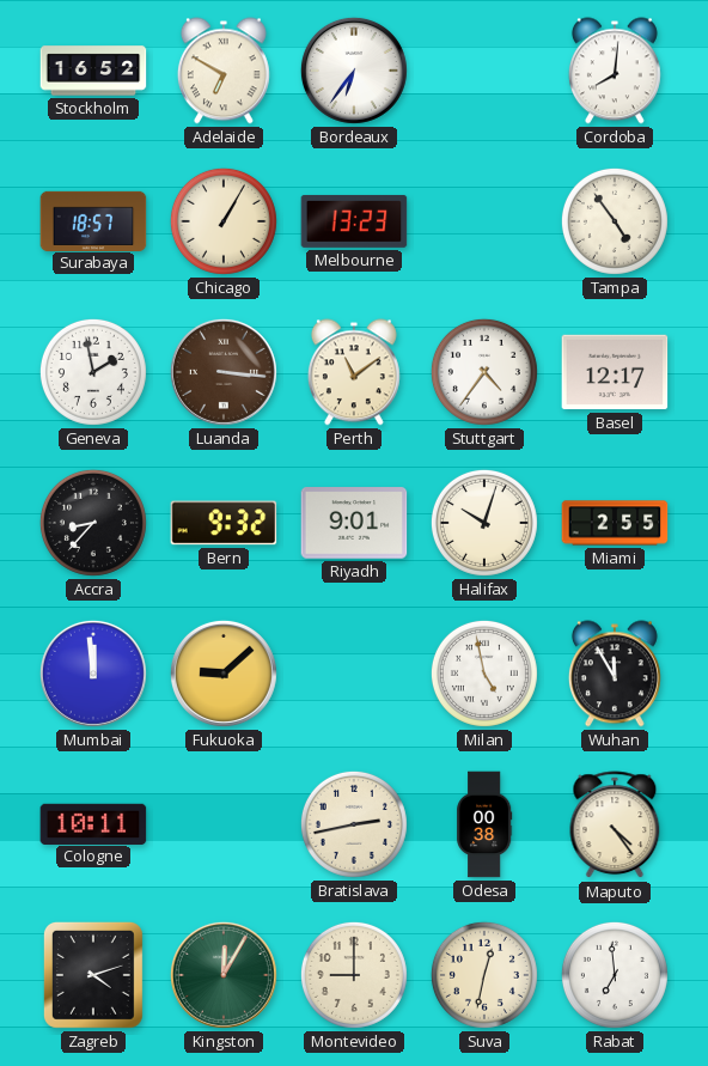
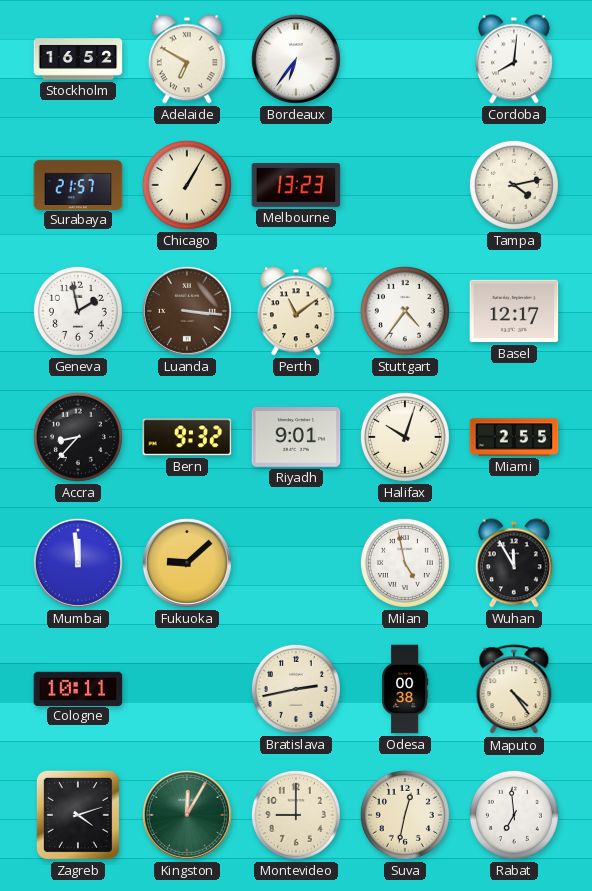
Surabaya: 18:57 -> 21:57 (78, 184)
Tampa: 4:54 -> 4:13 (514, 185)
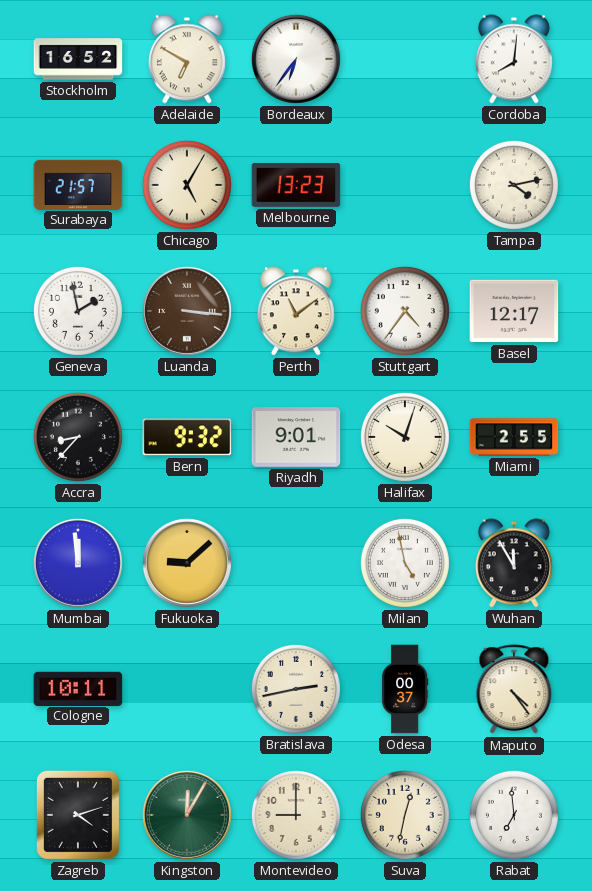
Chicago: 1:05 -> 5:05 (187, 185)
Odesa: 00:38 -> 00:37 (405, 689)
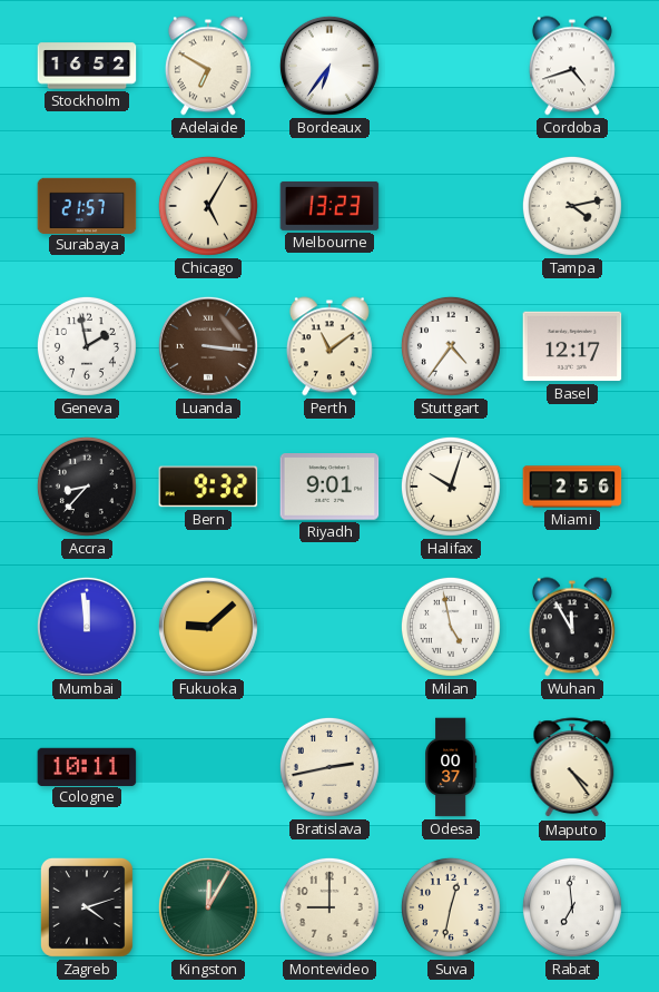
Cordoba: 8:01 -> 4:42 (572, 66)
Miami: 2:55 -> 2:56 (572, 487)
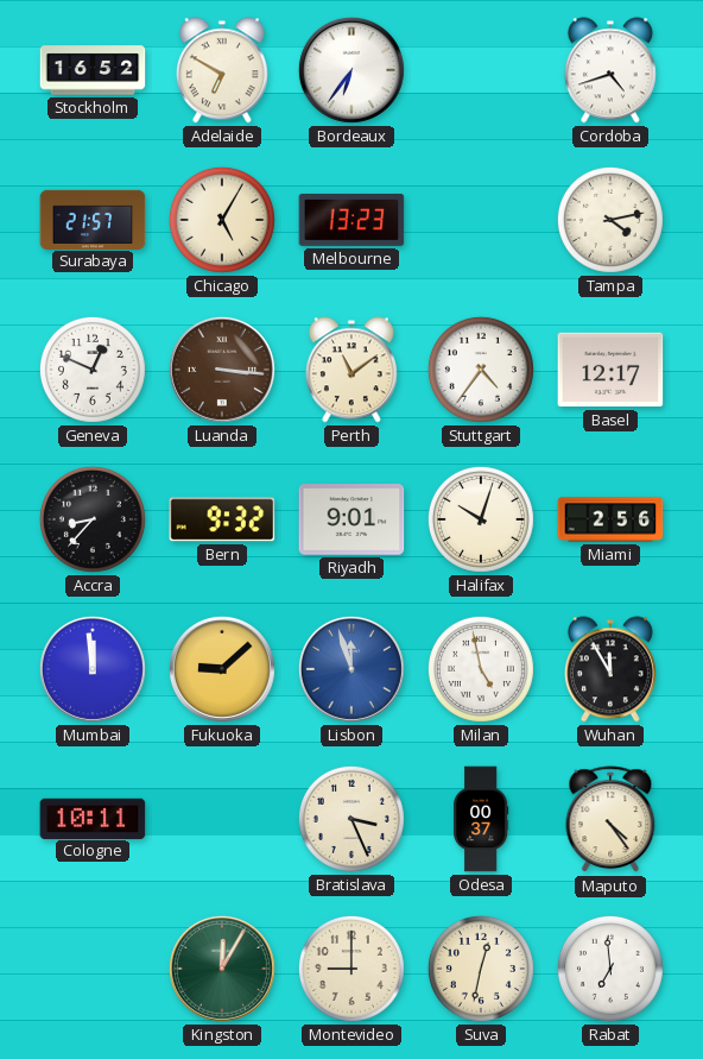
Geneva: 1:58 -> 12:49 (93, 370)
Lisbon: none -> 11:57 (351, 669)
Bratislava: 2:43 -> 3:26 (351, 819)
Zagreb: 4:12 -> none (87, 907)
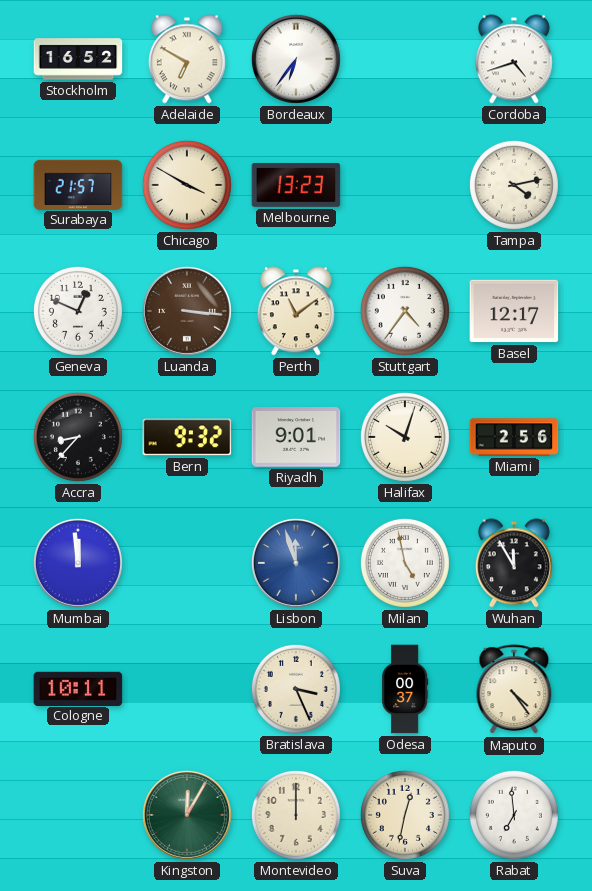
Chicago: 5:05 -> 3:50 (187, 185)
Fukuoka: 9:08 -> none (222, 669)
Montevideo: 9:00 -> 12:00 (296, 815)
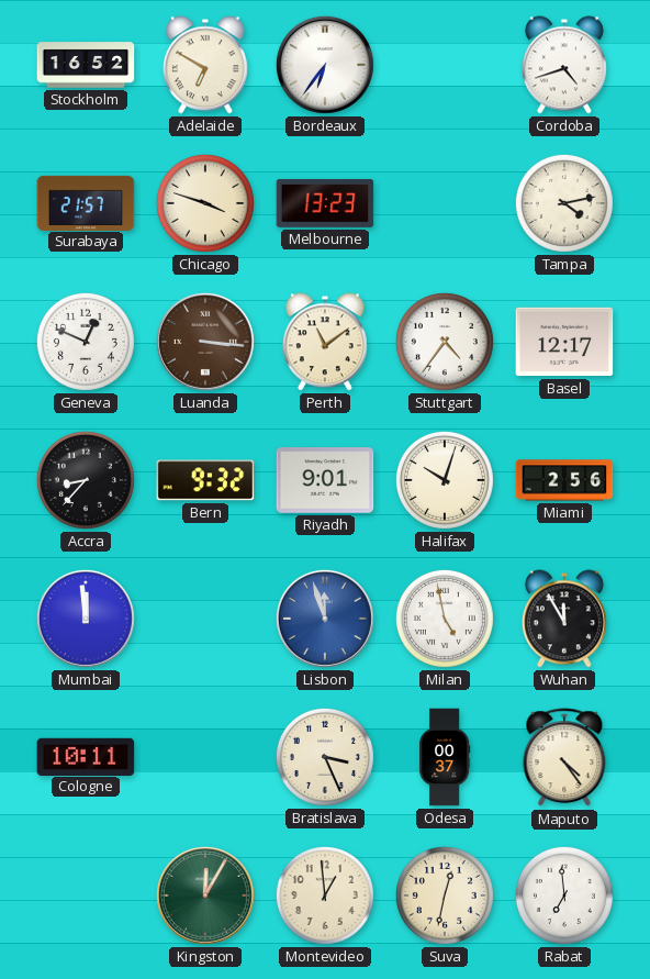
Chicago: 3:50 -> 3:48 (205, 203)
Montevideo: 12:00 -> 12:59 (325, 895)
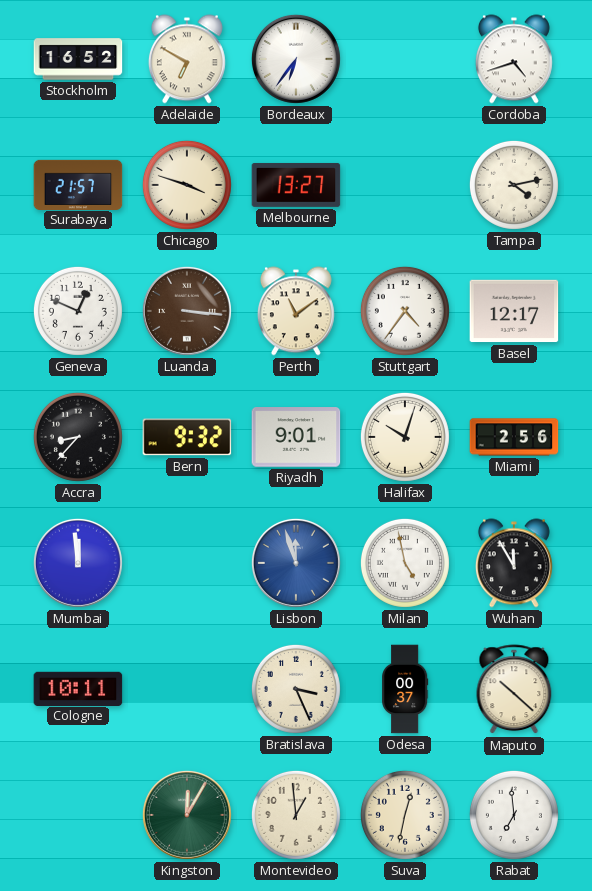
Melbourne: 13:23 -> 13:27 (296, 185)
Maputo: 4:24 -> 10:22 (514, 690)
